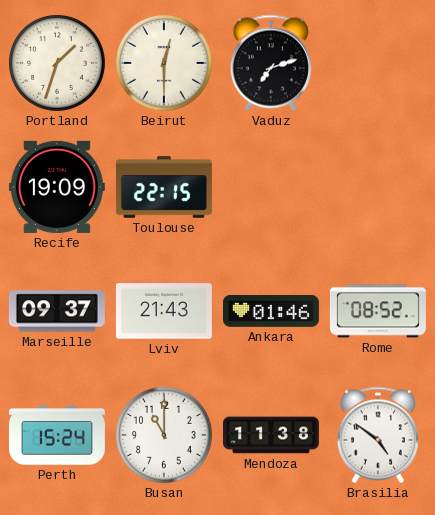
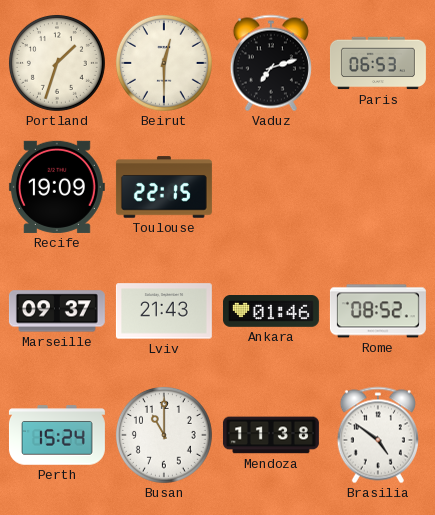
Paris: none -> 06:53 (378, 63)
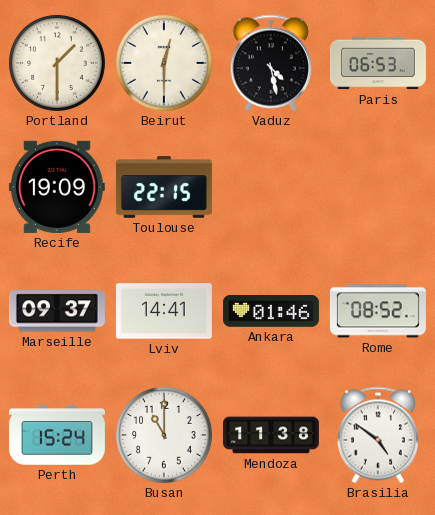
Portland: 1:33 -> 1:30 (57, 63)
Vaduz: 7:12 -> 4:28 (271, 63)
Lviv: 21:43 -> 14:41 (164, 311)
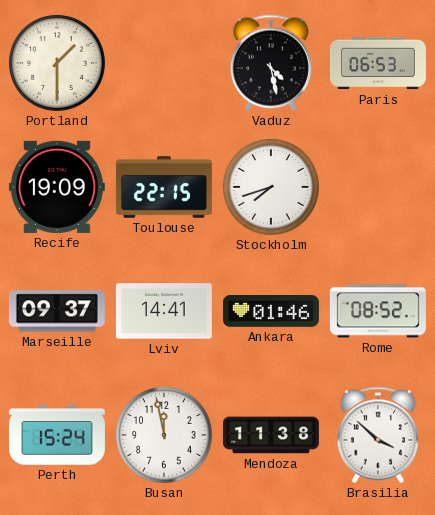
Beirut: 12:30 -> none (164, 63)
Stockholm: none -> 7:42 (271, 187)
Busan: 11:00 -> 11:58 (164, 435)
Brasilia: 4:51 -> 3:52 (378, 435)
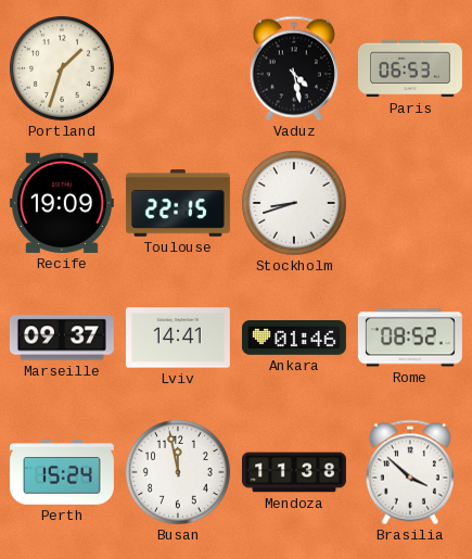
Portland: 1:30 -> 1:33 (62, 68)
Stockholm: 7:42 -> 8:42 (294, 203)
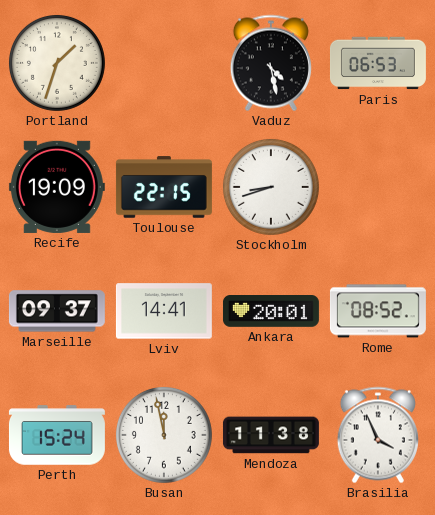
Ankara: 01:46 -> 20:01 (271, 311)
Brasilia: 3:52 -> 3:56 (378, 435)
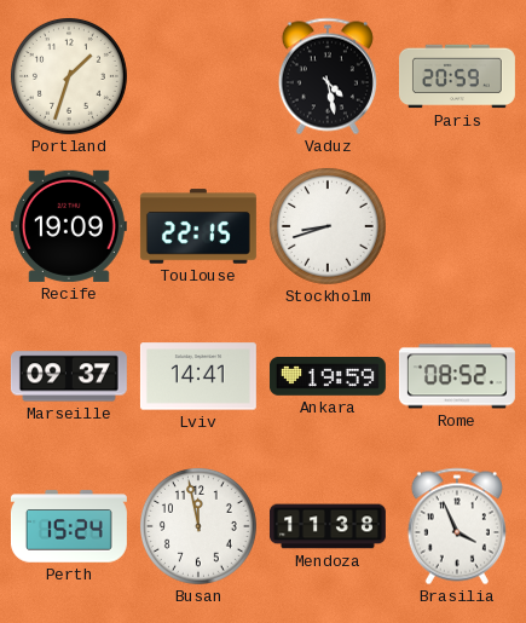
Paris: 06:53 -> 20:59 (457, 76)
Ankara: 20:01 -> 19:59 (328, 376)
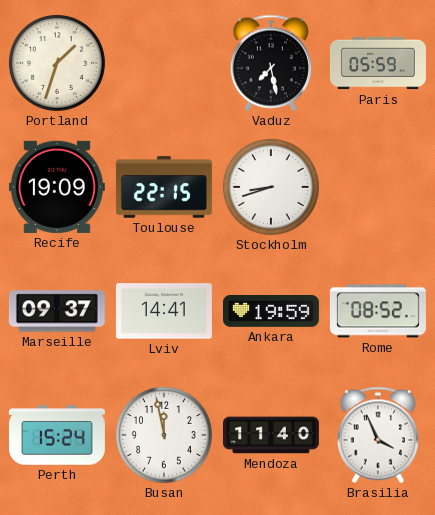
Vaduz: 4:28 -> 7:28 (271, 63)
Paris: 20:59 -> 05:59 (378, 63)
Mendoza: 11:38 -> 11:40 (271, 435)
